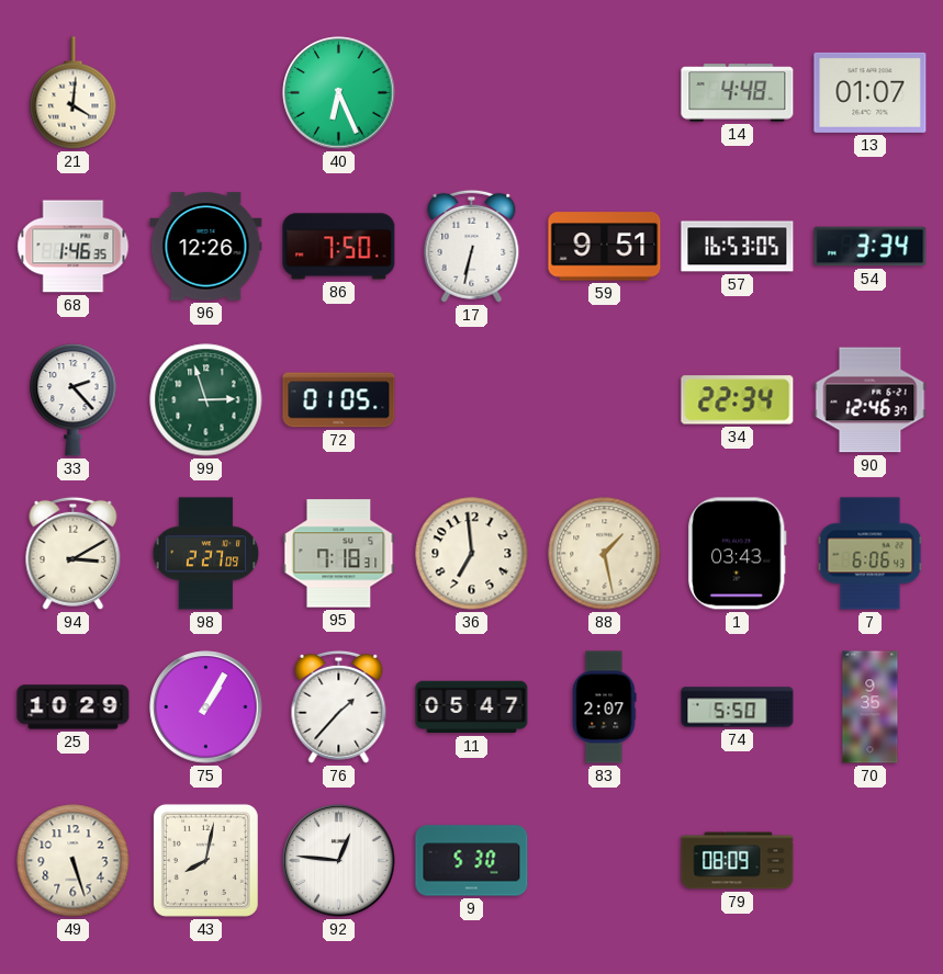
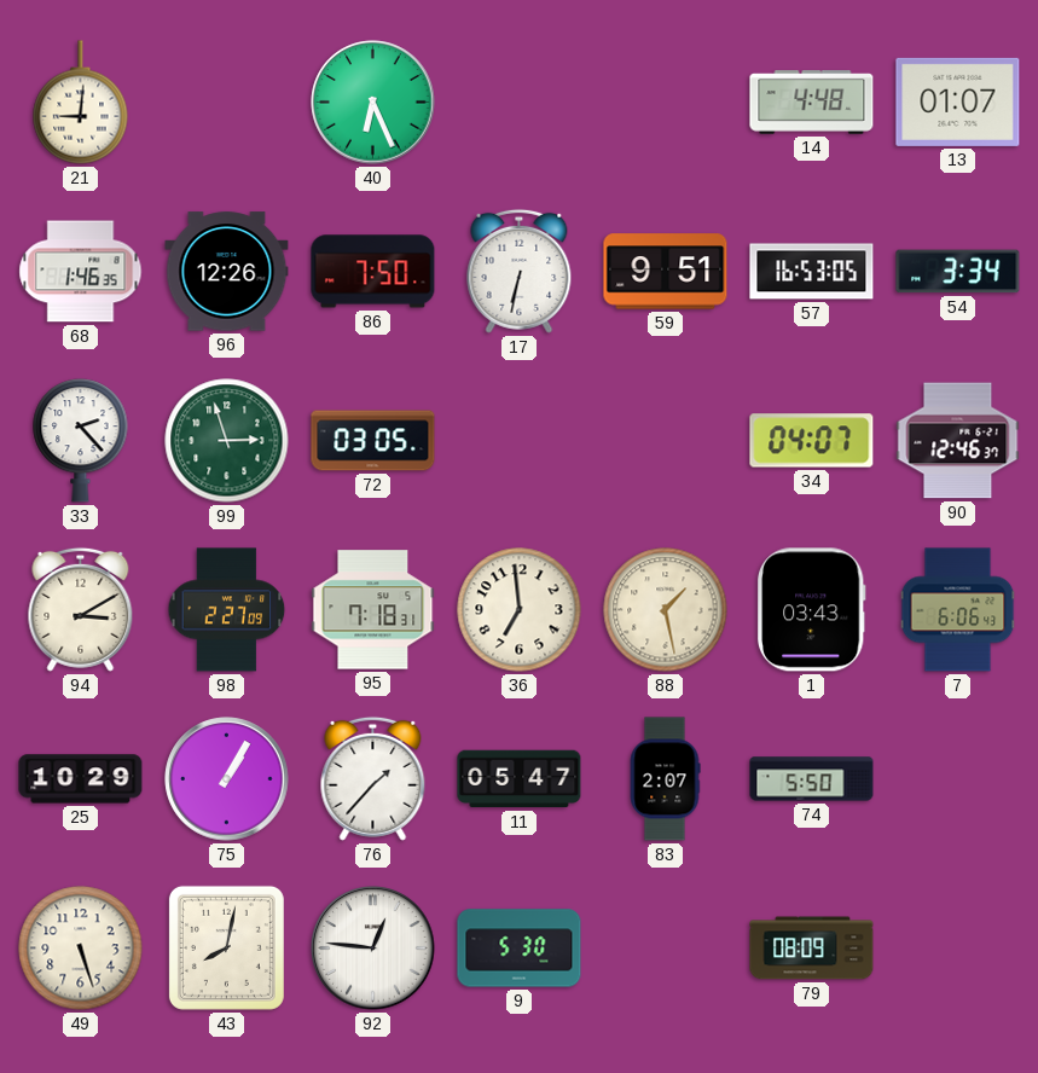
21: 4:01 -> 9:01 (81, 103)
72: 01:05 -> 03:05 (373, 441)
34: 22:34 -> 04:07 (812, 441)
70: 9:35 -> none (871, 707)
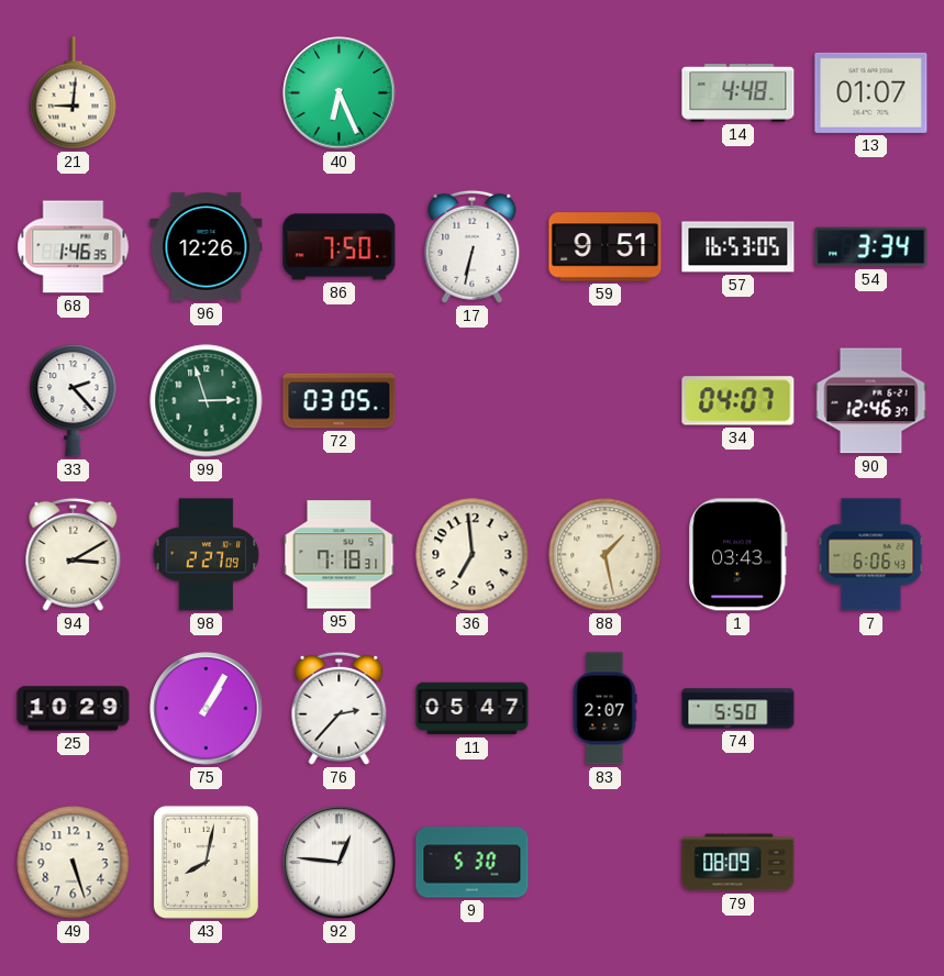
76: 1:37 -> 2:37 (340, 708)
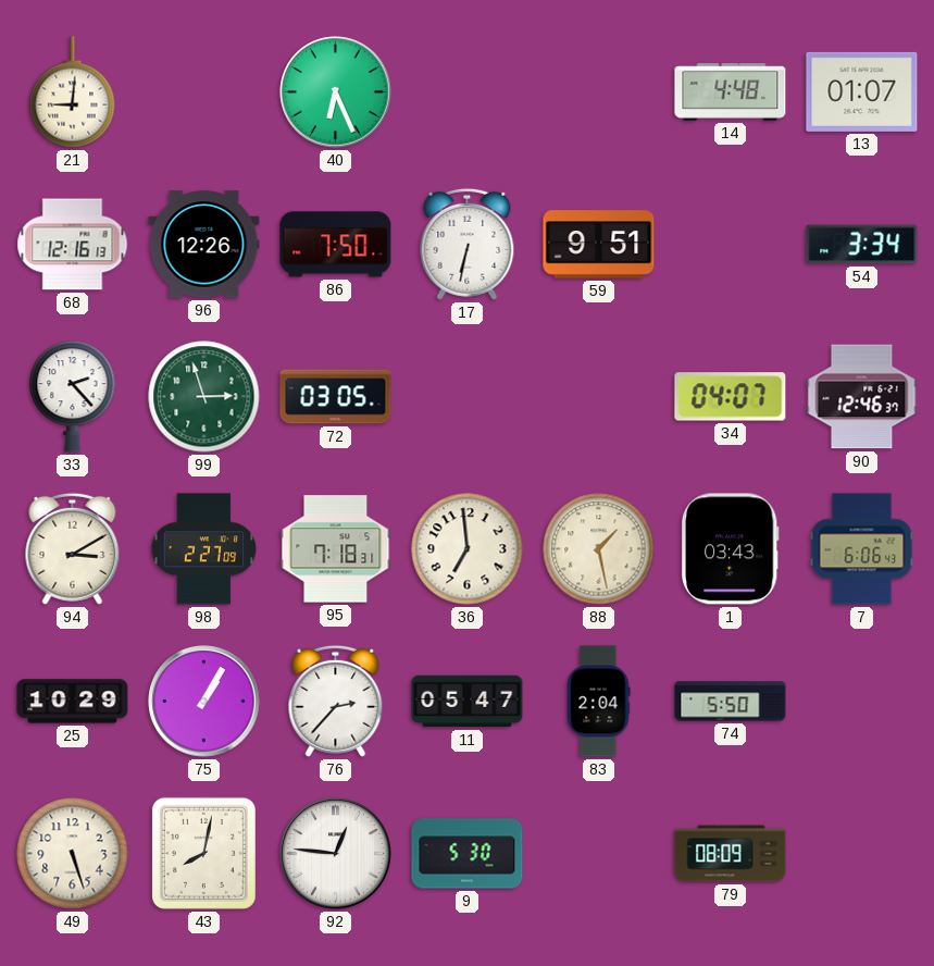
68: 1:46 -> 12:16 (73, 245)
57: 16:53 -> none (738, 247)
83: 2:07 -> 2:04 (598, 702)
